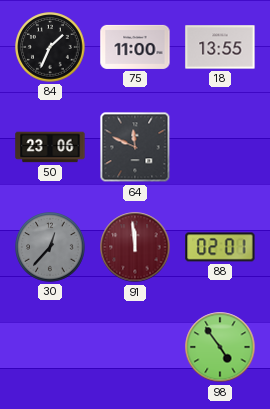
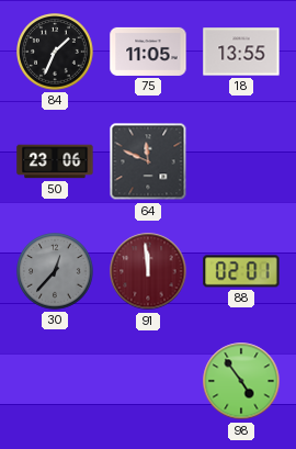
75: 11:00 -> 11:05 (148, 52)
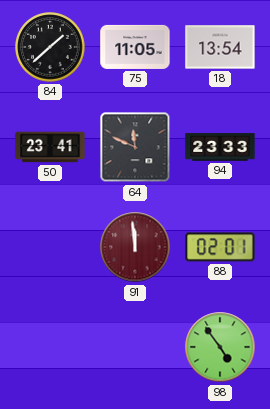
84: 1:34 -> 1:38 (50, 47)
18: 13:55 -> 13:54 (220, 47)
50: 23:06 -> 23:41 (50, 147)
94: none -> 23:33 (220, 147)
30: 12:37 -> none (55, 271)
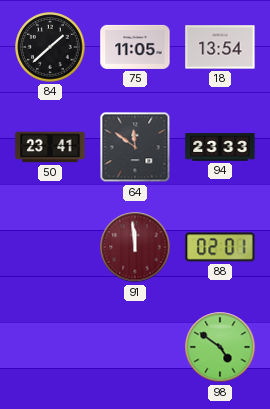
64: 11:49 -> 11:51 (135, 147)
98: 4:54 -> 4:51 (220, 347)
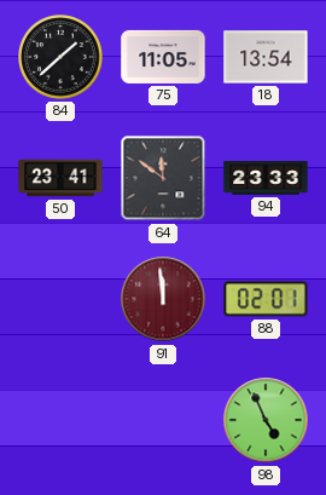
98: 4:51 -> 4:56 (266, 420)
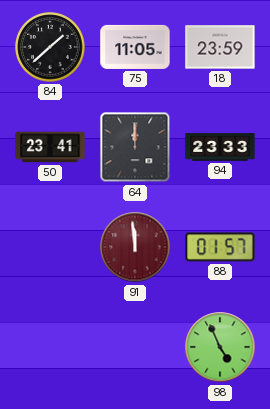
18: 13:54 -> 23:59 (220, 47)
64: 11:51 -> 12:00 (135, 147)
88: 02:01 -> 01:57 (220, 247)
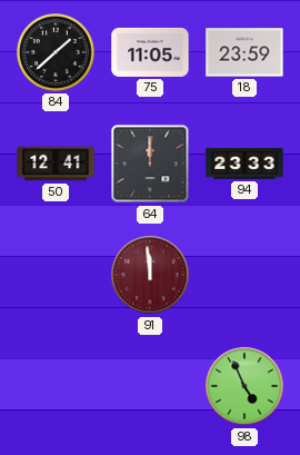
50: 23:41 -> 12:41 (56, 164)
88: 01:57 -> none (220, 247)
